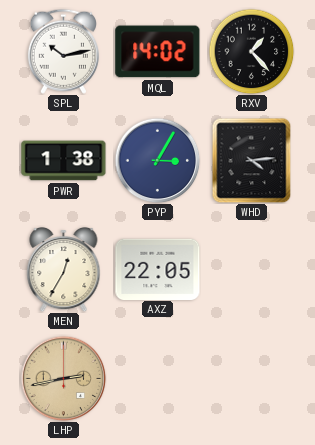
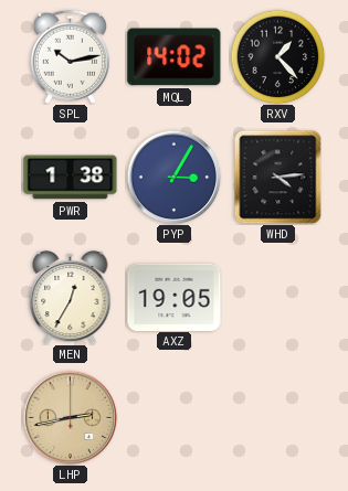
AXZ: 22:05 -> 19:05 (175, 297)
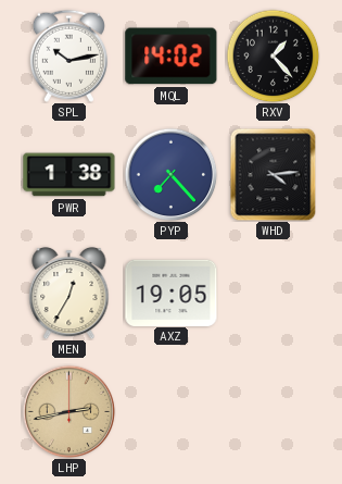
PYP: 3:05 -> 7:23 (170, 174)
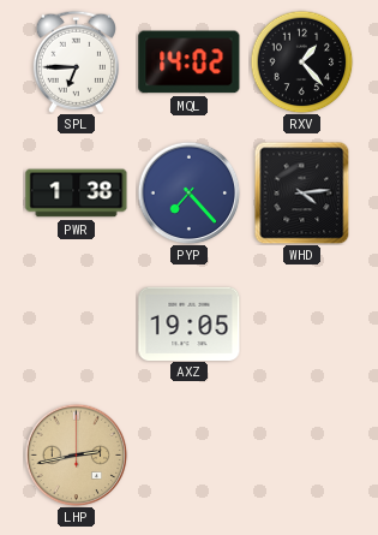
SPL: 10:13 -> 6:45 (76, 61)
MEN: 12:35 -> none (69, 293)
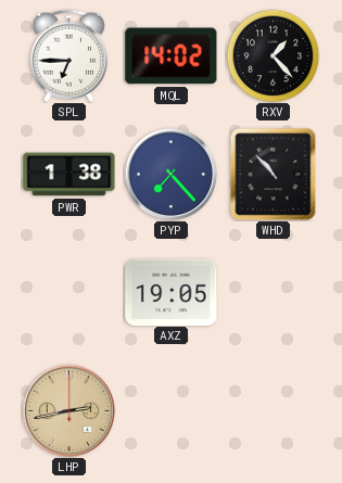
WHD: 4:14 -> 10:53 (274, 174)
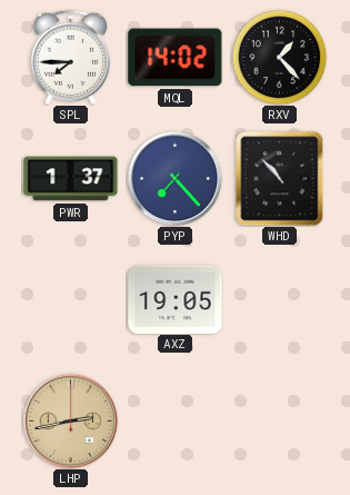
SPL: 6:45 -> 7:45 (70, 57)
PWR: 1:38 -> 1:37 (71, 179)
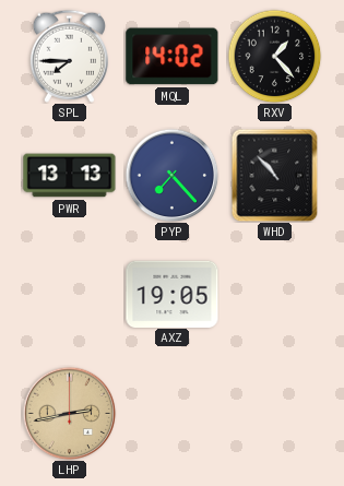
PWR: 1:37 -> 13:13 (70, 176)
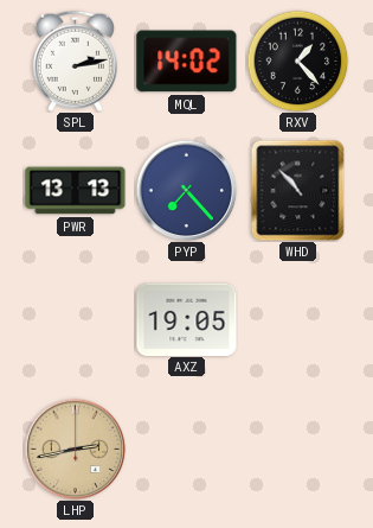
SPL: 7:45 -> 2:13 (75, 61)
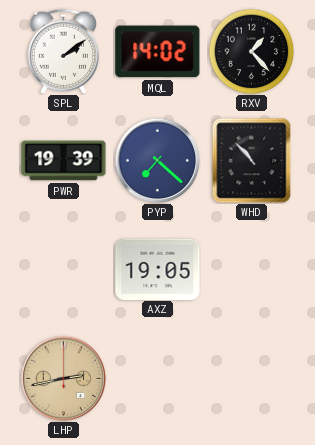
SPL: 2:13 -> 2:09 (63, 51)
PWR: 13:13 -> 19:39 (64, 161)
PYP: 7:23 -> 7:22 (157, 160)
